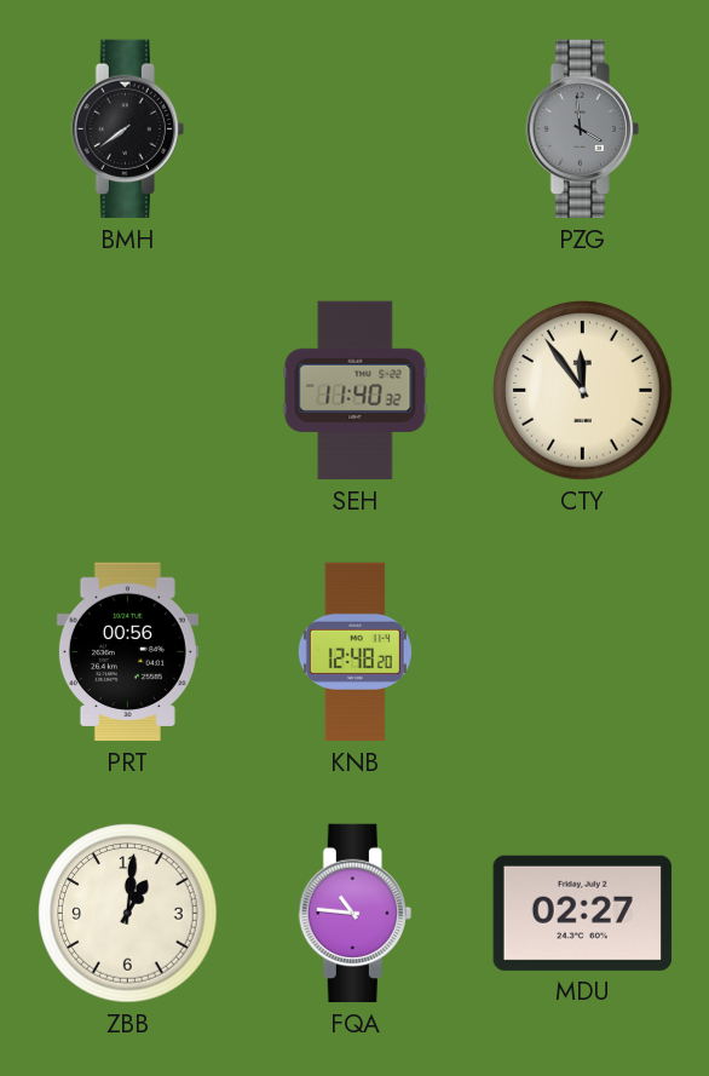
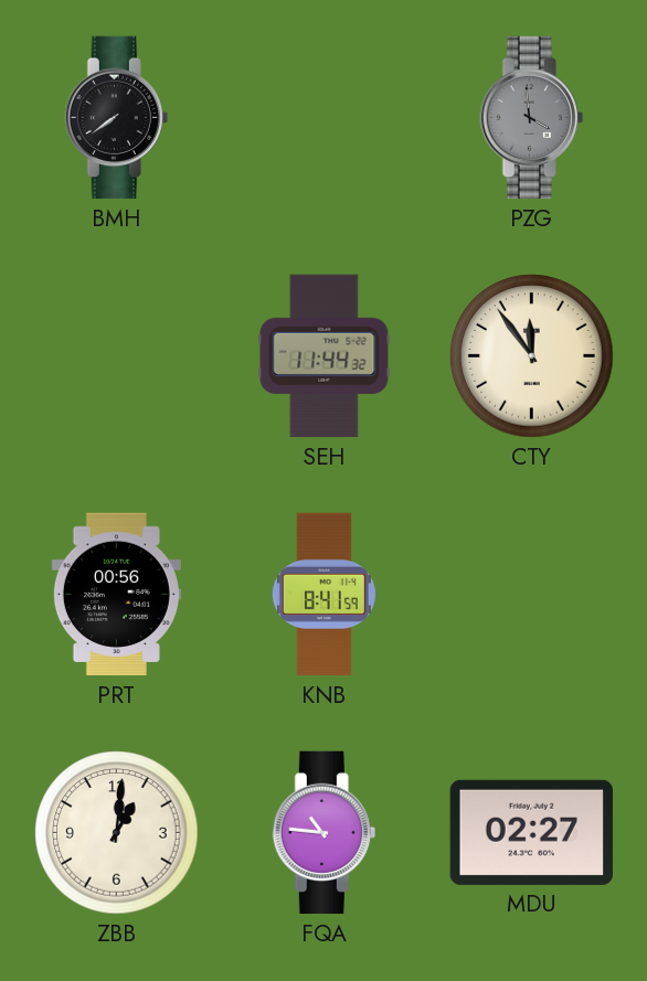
SEH: 11:40 -> 11:44 (325, 356)
KNB: 12:48 -> 8:41 (324, 595)
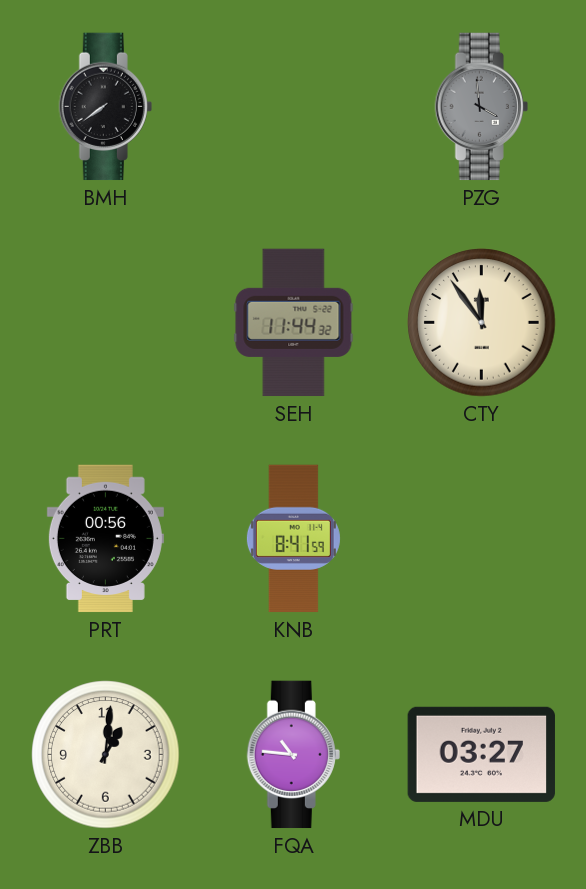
MDU: 02:27 -> 03:27 (481, 754)
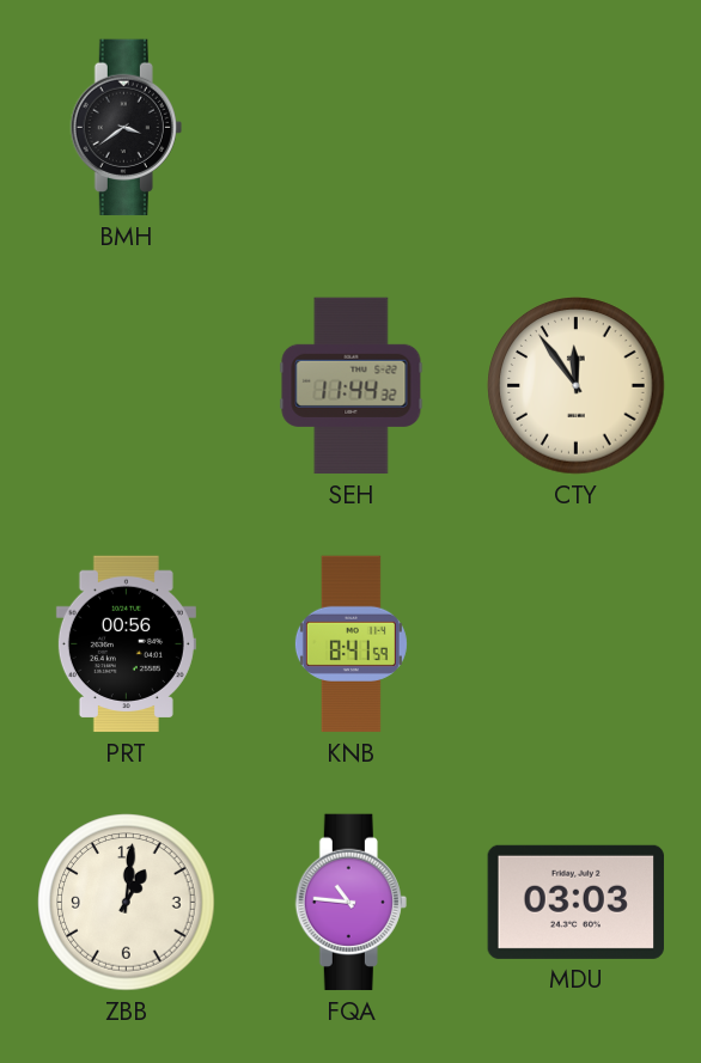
BMH: 7:39 -> 3:39 (126, 128)
PZG: 3:59 -> none (481, 107)
MDU: 03:27 -> 03:03 (575, 902)
